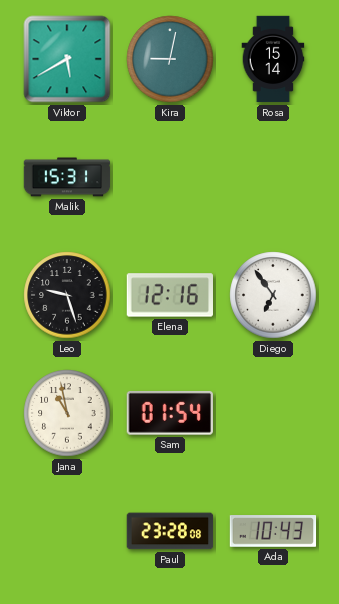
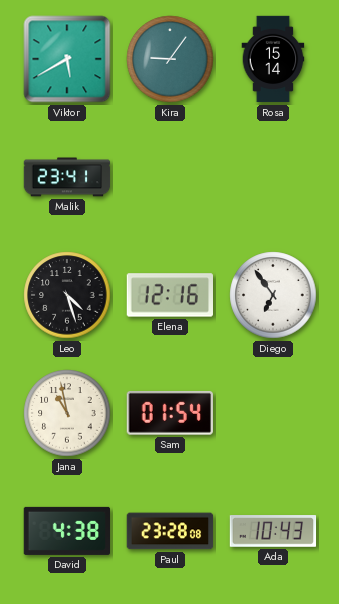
Kira: 9:02 -> 9:06 (170, 59)
Malik: 15:31 -> 23:41 (67, 177)
Leo: 9:27 -> 4:27 (67, 295)
David: none -> 4:38 (67, 531)
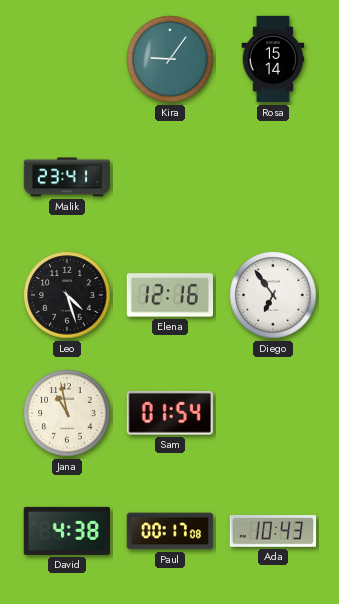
Viktor: 5:40 -> none (67, 59)
Paul: 23:28 -> 00:17 (170, 531)
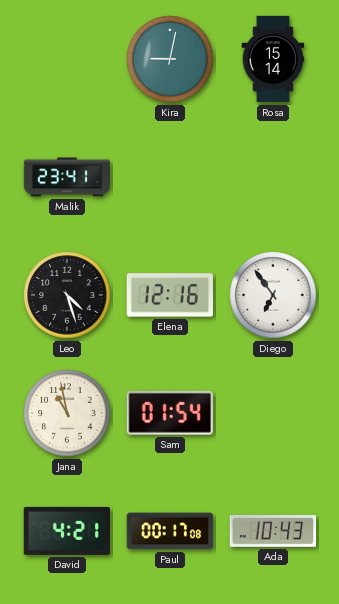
Kira: 9:06 -> 9:02 (170, 59)
David: 4:38 -> 4:21 (67, 531)
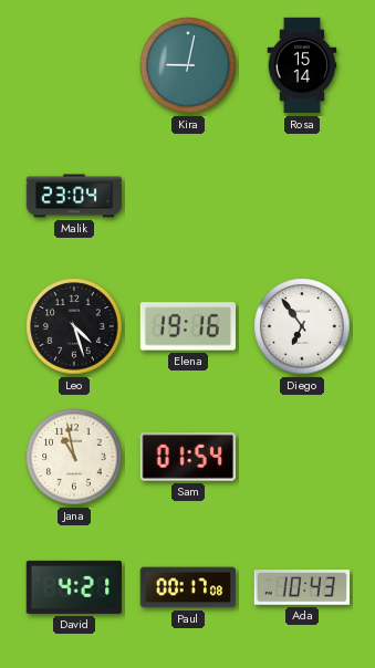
Malik: 23:41 -> 23:04 (74, 196)
Elena: 12:16 -> 19:16 (187, 326)
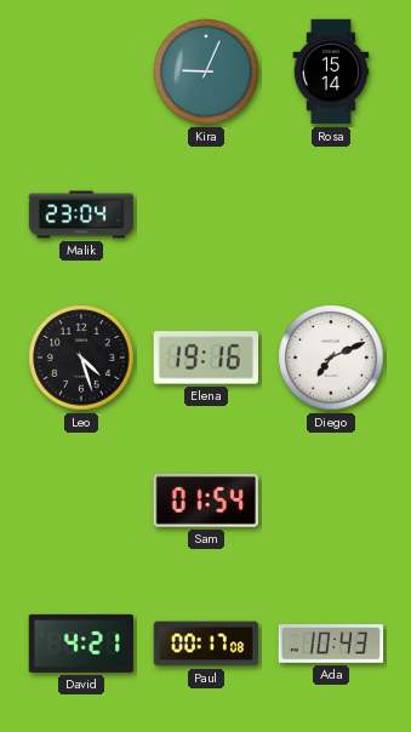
Kira: 9:02 -> 9:04 (206, 72)
Diego: 6:54 -> 7:11 (331, 358)
Jana: 10:58 -> none (74, 457)
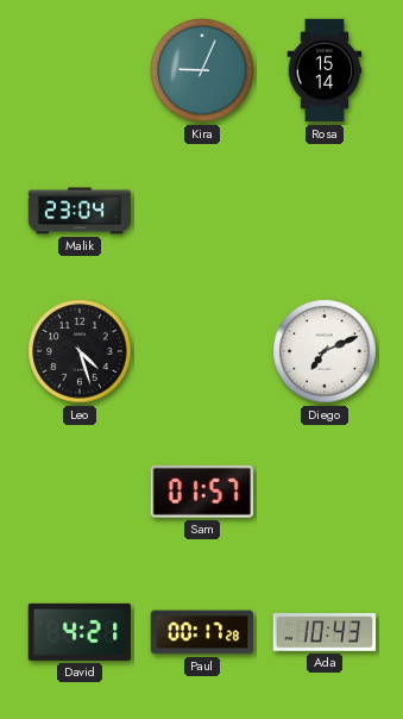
Elena: 19:16 -> none (205, 358)
Sam: 01:54 -> 01:57 (202, 492)
Paul: 00:17:08 -> 00:17:28 (202, 632)
